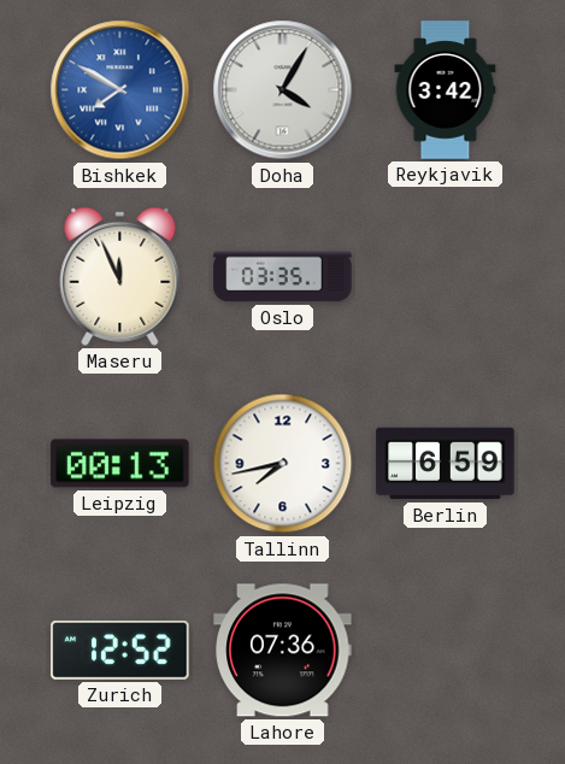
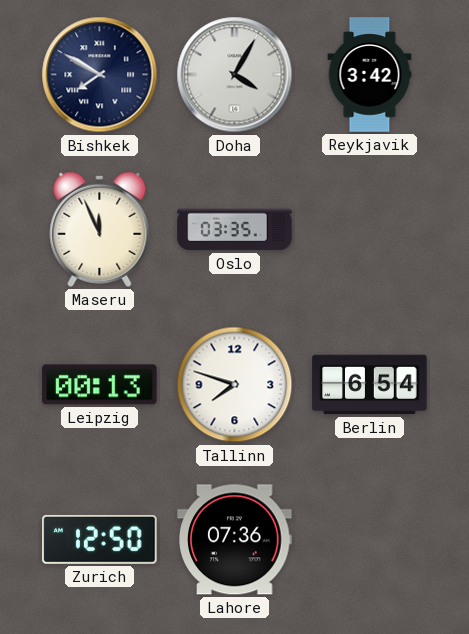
Bishkek dial: blue -> navy (100, 75)
Tallinn: 7:43 -> 7:48 (235, 385)
Berlin: 6:59 -> 6:54 (370, 385)
Zurich: 12:52 -> 12:50 (100, 539)
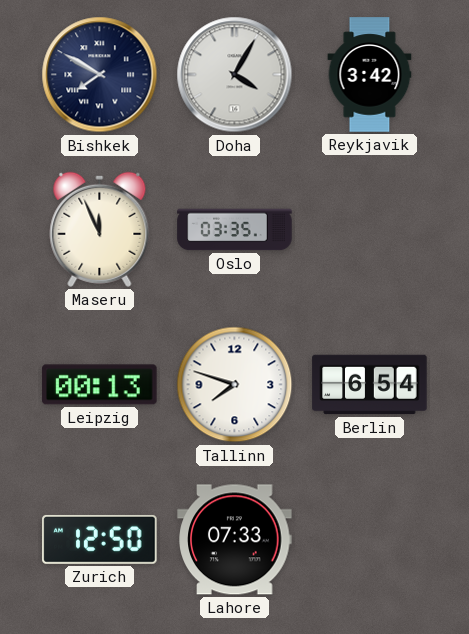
Lahore: 07:36 -> 07:33 (235, 540)
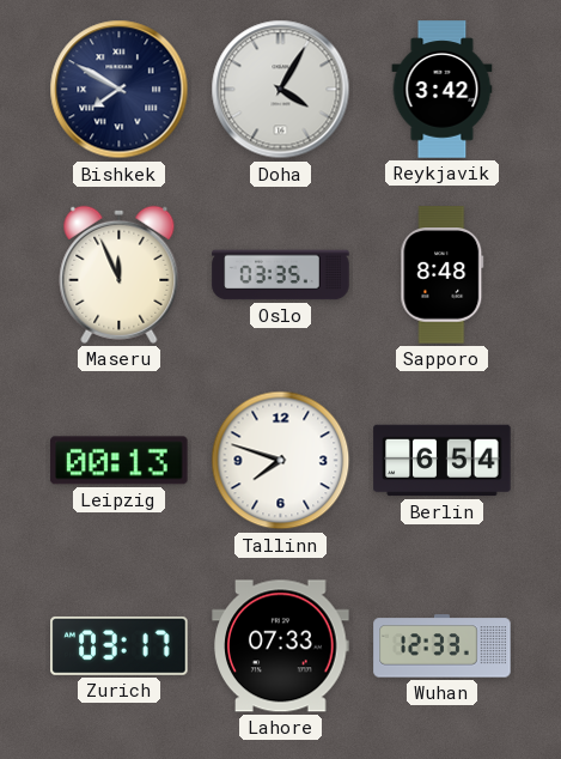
Sapporo: none -> 8:48 (443, 275)
Zurich: 12:50 -> 03:17 (120, 645)
Wuhan: none -> 12:33 (443, 646)
